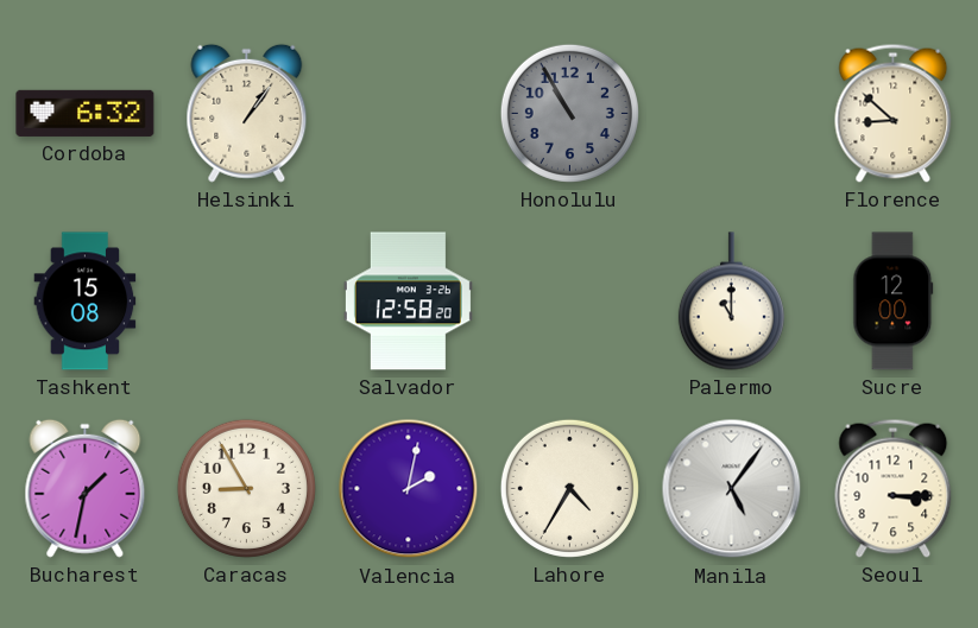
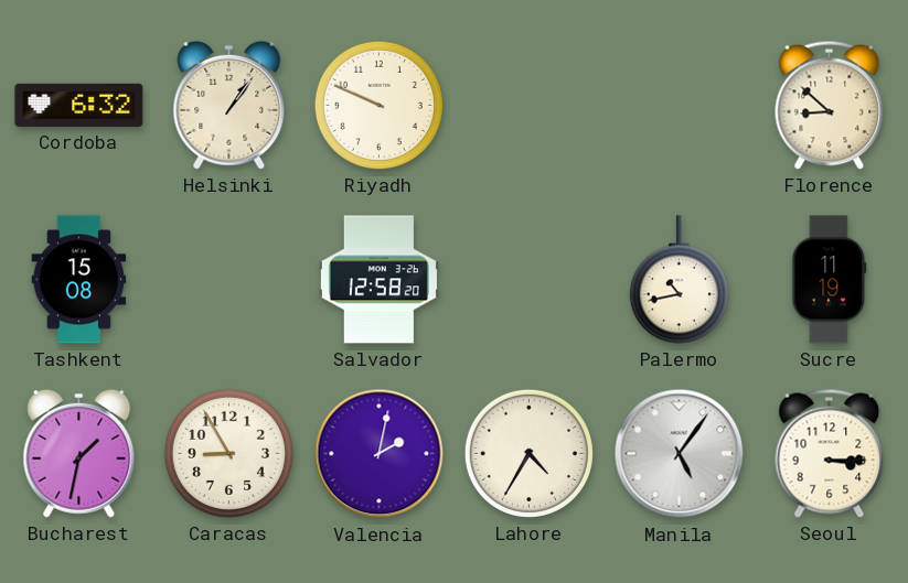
Riyadh: none -> 9:49 (378, 105)
Honolulu: 10:55 -> none (569, 113)
Palermo: 11:00 -> 10:43 (679, 280)
Sucre: 12:00 -> 11:19 (830, 280)
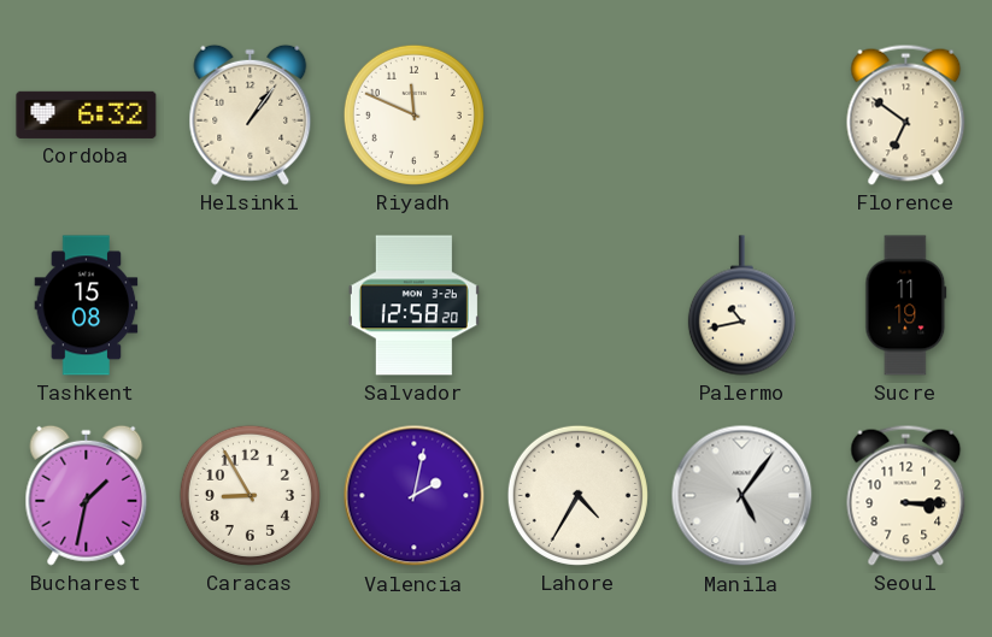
Riyadh: 9:49 -> 11:49 (413, 114)
Florence: 8:52 -> 6:51 (906, 114)
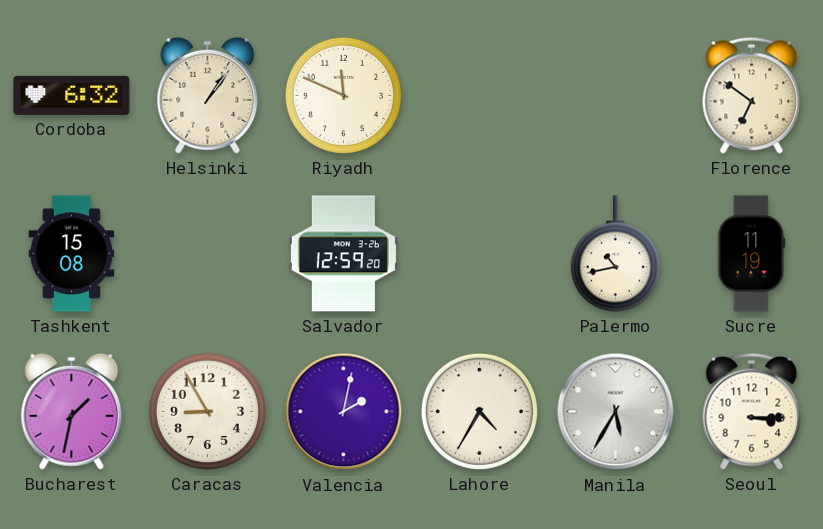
Salvador: 12:58 -> 12:59 (343, 254)
Manila: 5:06 -> 5:35 (616, 412)
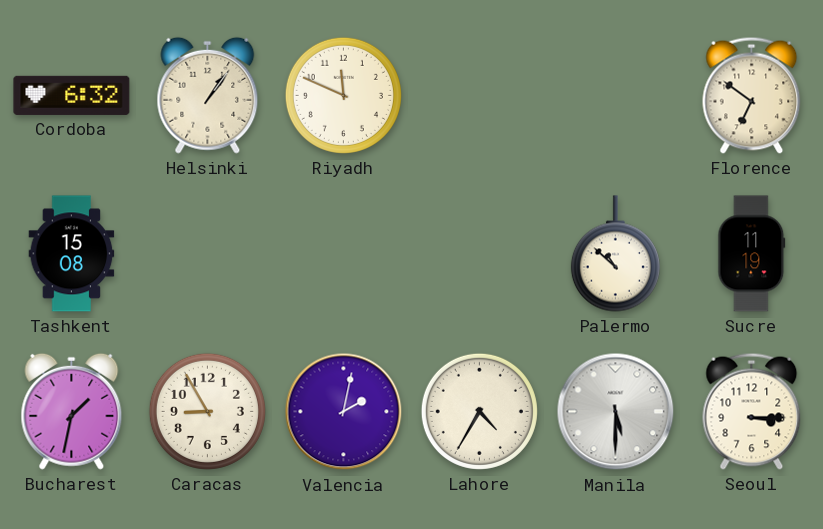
Salvador: 12:59 -> none (343, 254)
Palermo: 10:43 -> 10:52 (615, 254)
Manila: 5:35 -> 5:30 (616, 412)
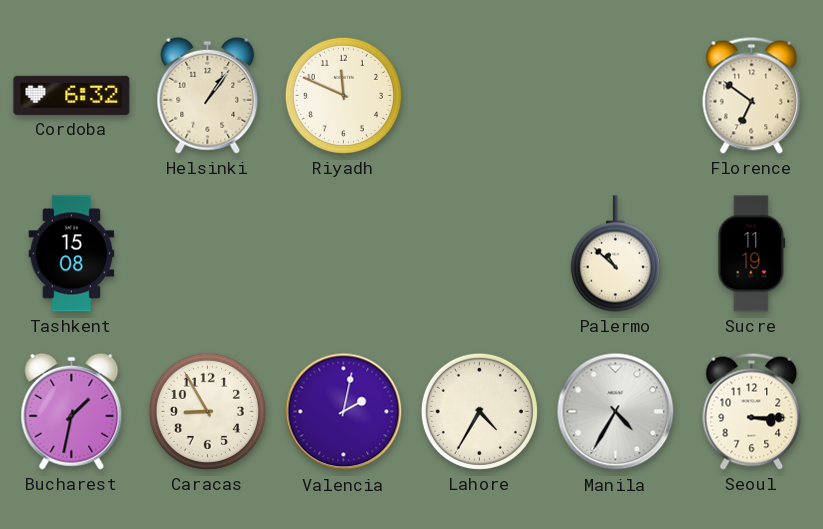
Manila: 5:30 -> 4:35 (616, 412)
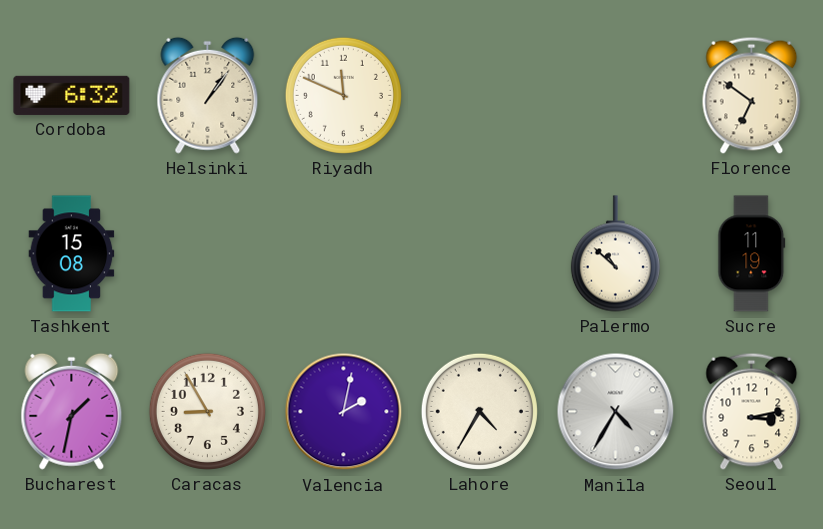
Seoul: 3:15 -> 3:13 (752, 411)
